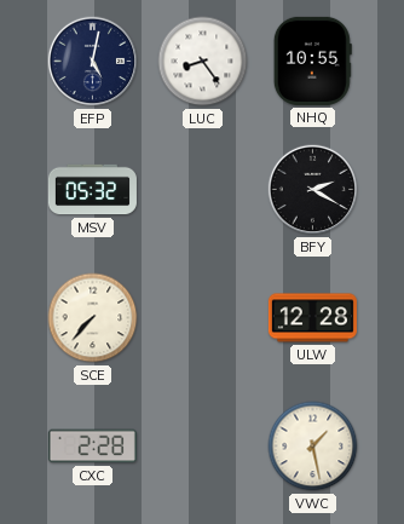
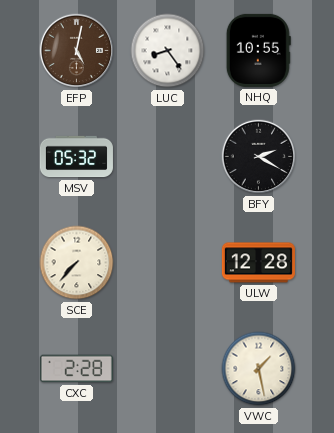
EFP dial: navy -> brown (77, 51)
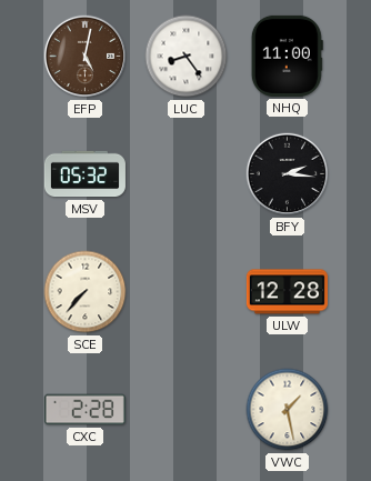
NHQ: 10:55 -> 11:00 (287, 56)
BFY: 2:20 -> 2:16 (288, 174)
